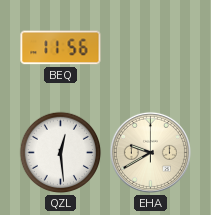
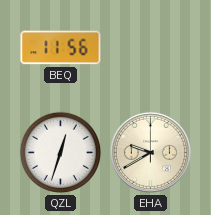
QZL: 12:29 -> 12:33 (61, 153)
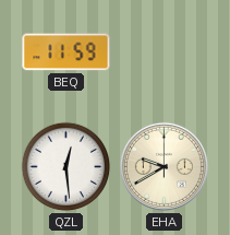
BEQ: 11:56 -> 11:59 (66, 52)
QZL: 12:33 -> 12:29 (66, 167)
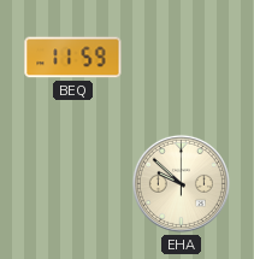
QZL: 12:29 -> none (66, 167)
EHA: 9:40 -> 9:52 (181, 183)
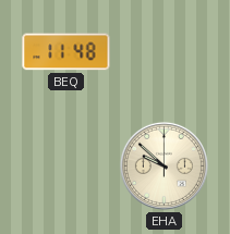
BEQ: 11:59 -> 11:48 (66, 52)
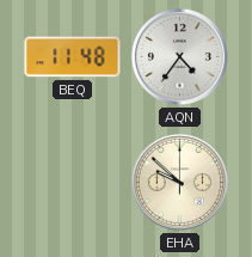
AQN: none -> 4:36 (179, 56)
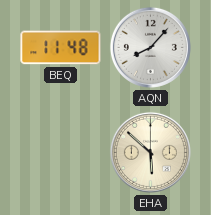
AQN: 4:36 -> 8:07 (150, 47)
EHA: 9:52 -> 5:52 (150, 152)
